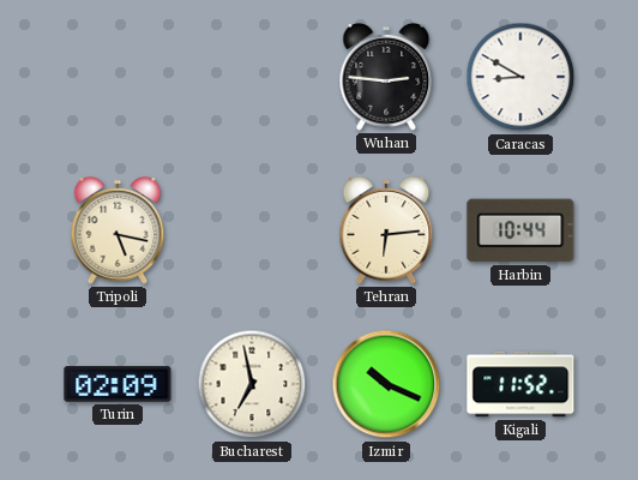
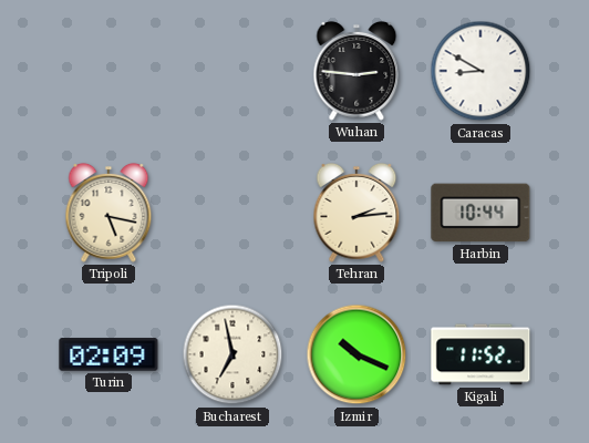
Tehran: 6:14 -> 2:14 (356, 213)
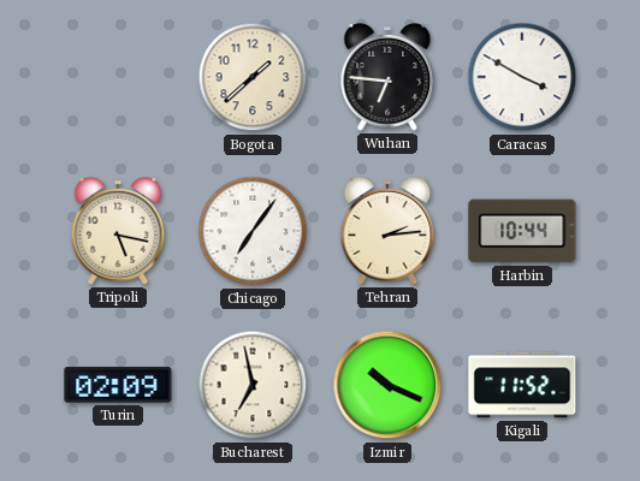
Bogota: none -> 1:38 (253, 77)
Wuhan: 2:46 -> 6:46 (387, 77)
Caracas: 8:50 -> 3:50 (522, 77)
Chicago: none -> 7:06 (253, 231)
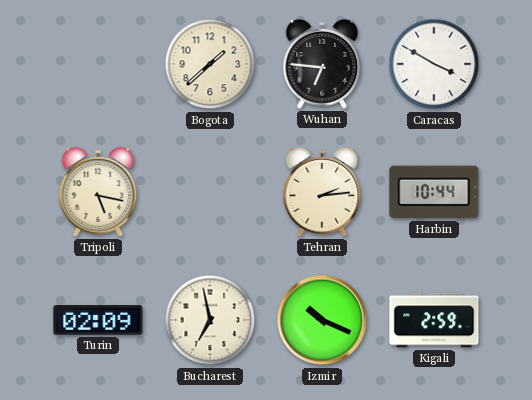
Chicago: 7:06 -> none (253, 231)
Kigali: 11:52 -> 2:59 (434, 320)
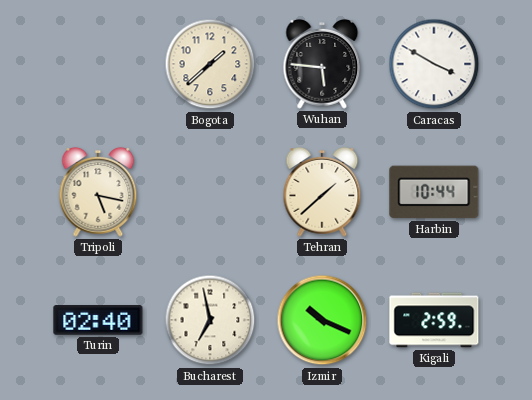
Wuhan: 6:46 -> 5:46 (322, 64)
Tehran: 2:14 -> 1:38 (322, 192)
Turin: 02:09 -> 02:40 (98, 320)
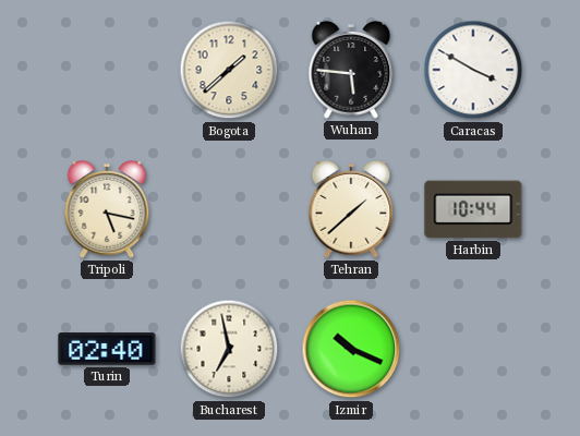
Kigali: 2:59 -> none (434, 320)
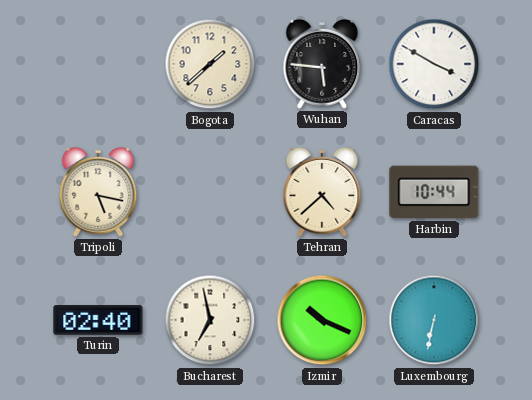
Tehran: 1:38 -> 4:38 (322, 192)
Luxembourg: none -> 6:32 (434, 320)
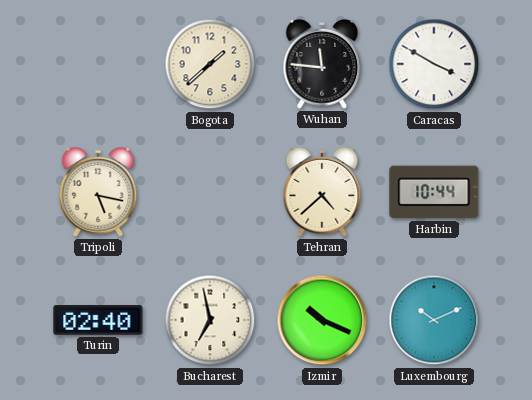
Wuhan: 5:46 -> 11:46 (322, 64)
Luxembourg: 6:32 -> 10:11 (434, 320)
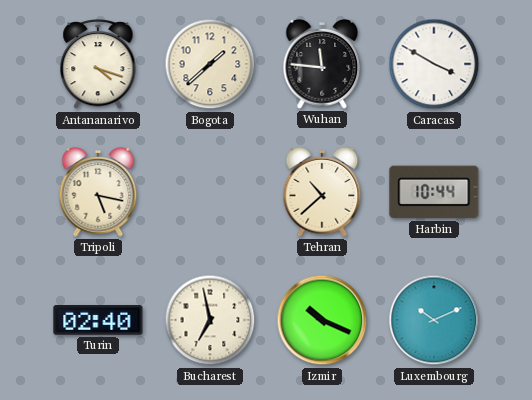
Antananarivo: none -> 4:18 (98, 65)
Tehran: 4:38 -> 10:38 (322, 192)
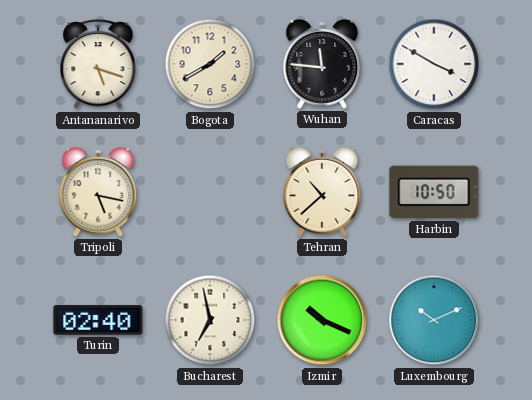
Antananarivo: 4:18 -> 5:18 (98, 65)
Bogota: 1:38 -> 1:40 (210, 64)
Harbin: 10:44 -> 10:50 (434, 192)
